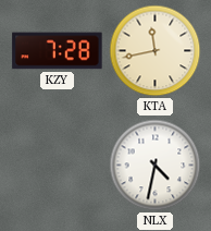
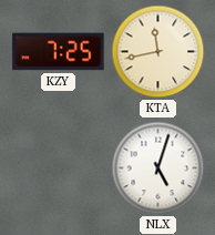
KZY: 7:28 -> 7:25 (59, 52)
NLX: 4:32 -> 5:03 (158, 168)
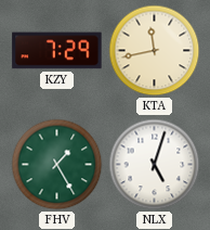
KZY: 7:25 -> 7:29 (57, 51)
FHV: none -> 1:25 (57, 165)
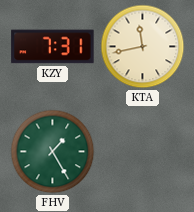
KZY: 7:29 -> 7:31 (53, 47)
NLX: 5:03 -> none (155, 165)
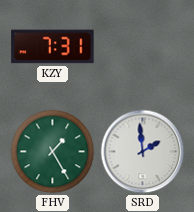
KTA: 11:43 -> none (143, 47)
SRD: none -> 1:59 (143, 152)
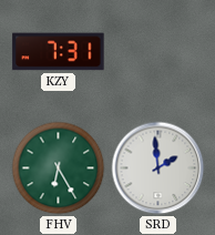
FHV: 1:25 -> 6:25 (59, 168)
